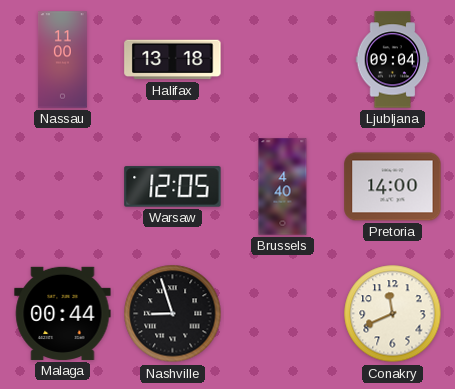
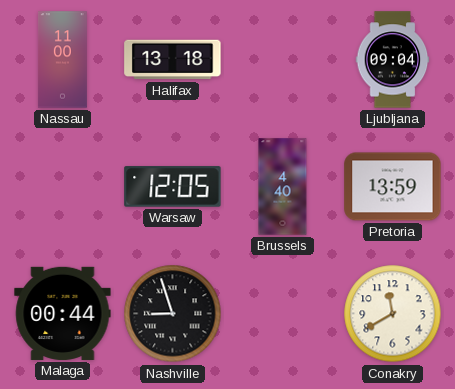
Pretoria: 14:00 -> 13:59 (393, 187)
Conakry: 11:41 -> 11:40 (393, 314)
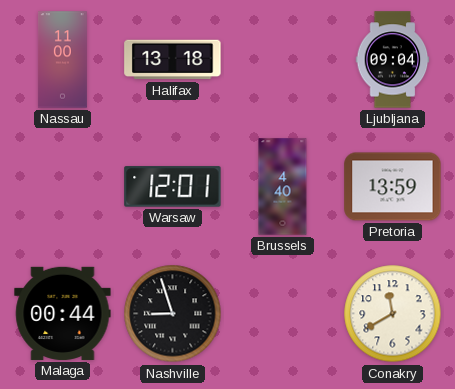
Warsaw: 12:05 -> 12:01 (173, 187)
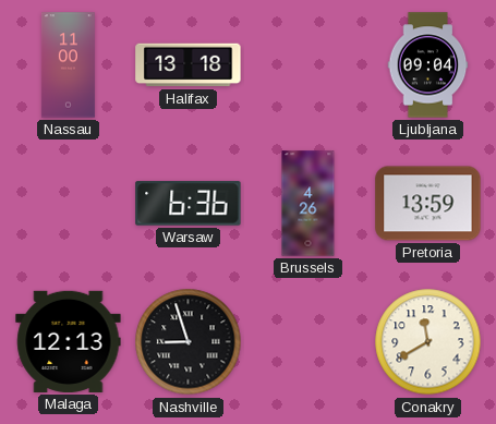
Warsaw: 12:01 -> 6:36 (189, 204)
Brussels: 4:40 -> 4:26 (309, 204)
Malaga: 00:44 -> 12:13 (69, 341)
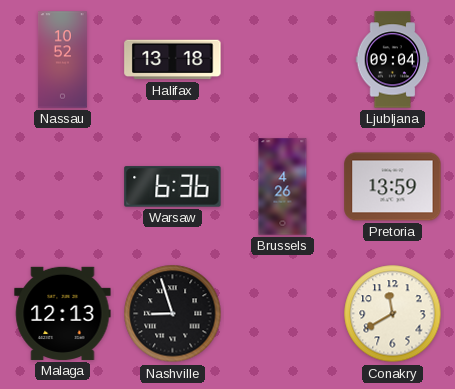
Nassau: 11:00 -> 10:52 (62, 60)
